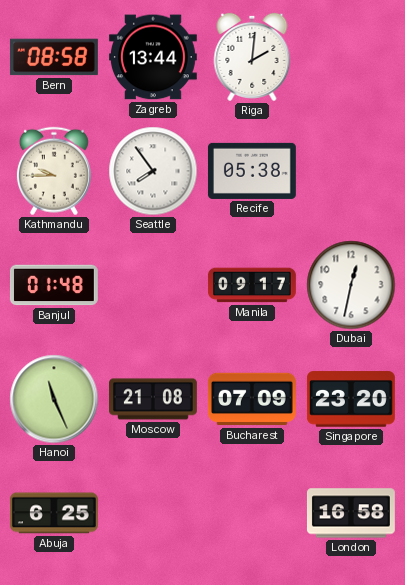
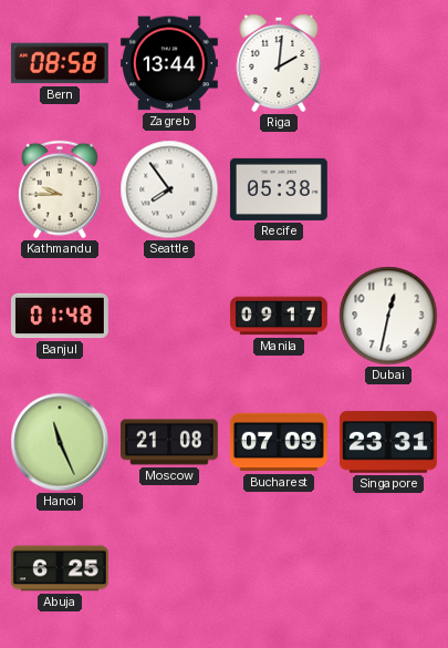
Singapore: 23:20 -> 23:31 (388, 442)
London: 16:58 -> none (351, 513)
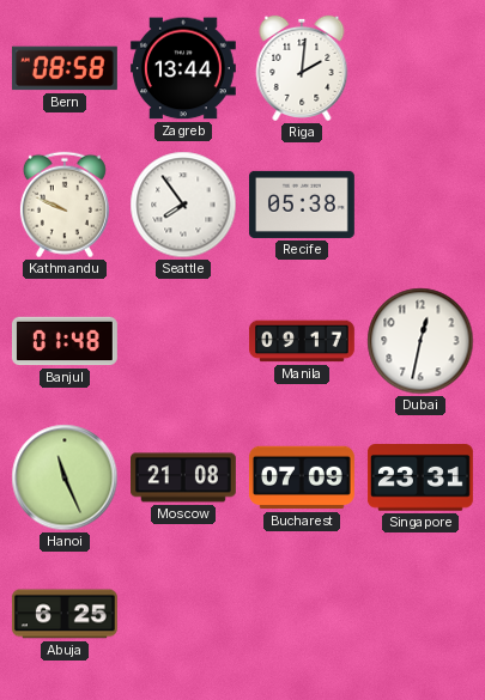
Kathmandu: 9:45 -> 9:49 (65, 205)
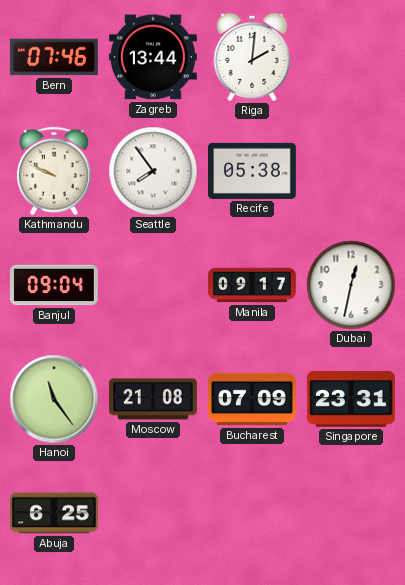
Bern: 08:58 -> 07:46 (54, 57)
Banjul: 01:48 -> 09:04 (54, 285)
Hanoi: 11:26 -> 11:24 (54, 399)
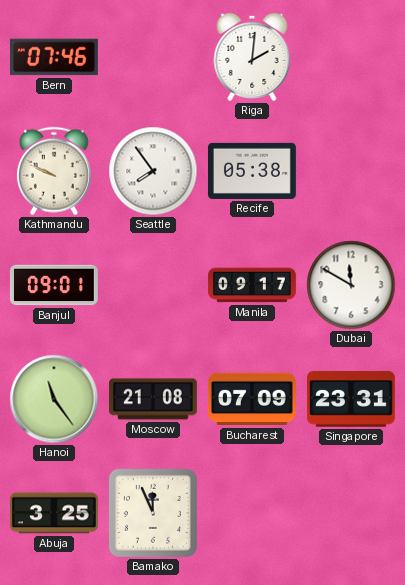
Zagreb: 13:44 -> none (153, 57)
Banjul: 09:04 -> 09:01 (54, 285)
Dubai: 12:32 -> 11:50 (351, 285)
Abuja: 6:25 -> 3:25 (54, 513)
Bamako: none -> 11:56 (153, 513)
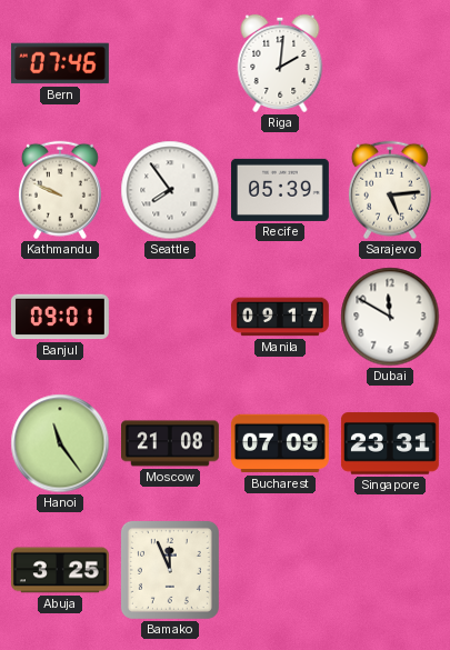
Recife: 05:38 -> 05:39 (280, 190)
Sarajevo: none -> 5:14 (390, 190)
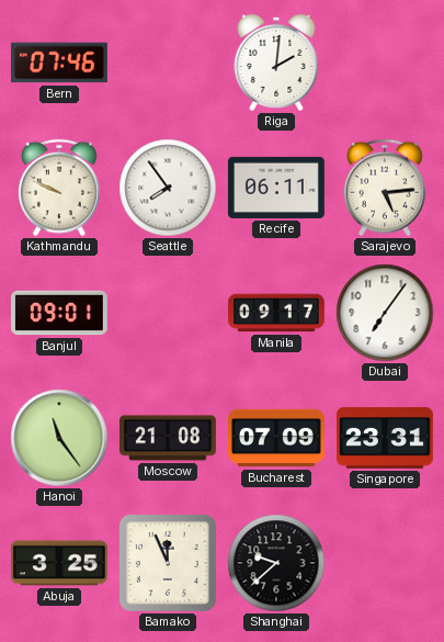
Recife: 05:39 -> 06:11 (276, 188)
Dubai: 11:50 -> 7:06 (385, 313)
Shanghai: none -> 9:38 (276, 563)
